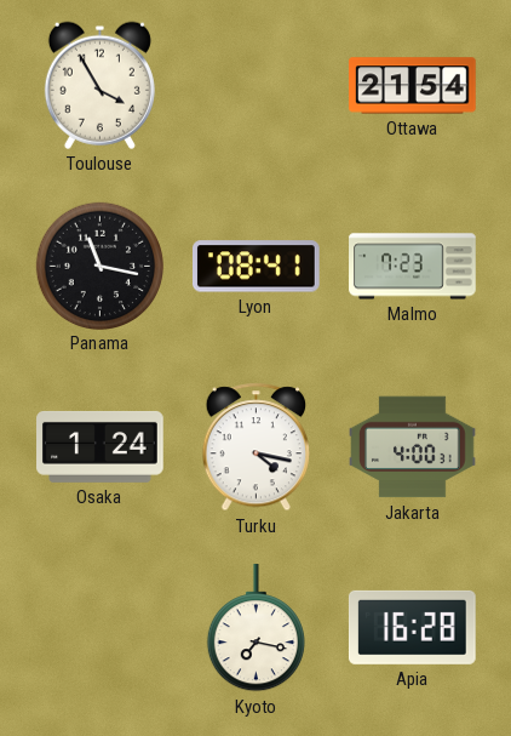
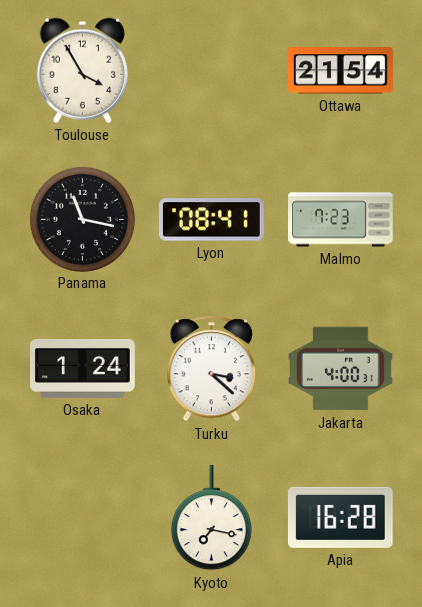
Turku: 4:17 -> 3:22 (211, 369)
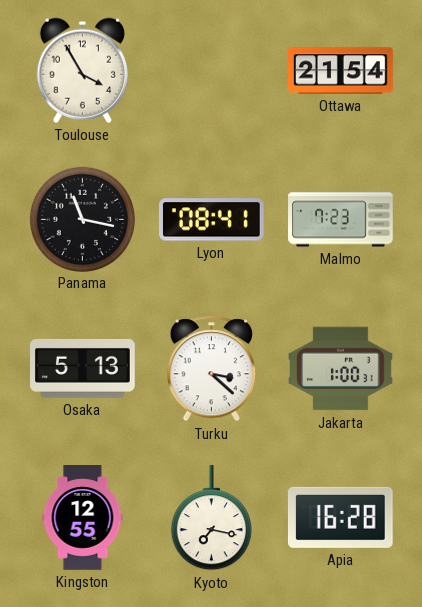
Osaka: 1:24 -> 5:13 (83, 368)
Jakarta: 4:00 -> 1:00 (341, 369)
Kingston: none -> 12:55 (83, 518)
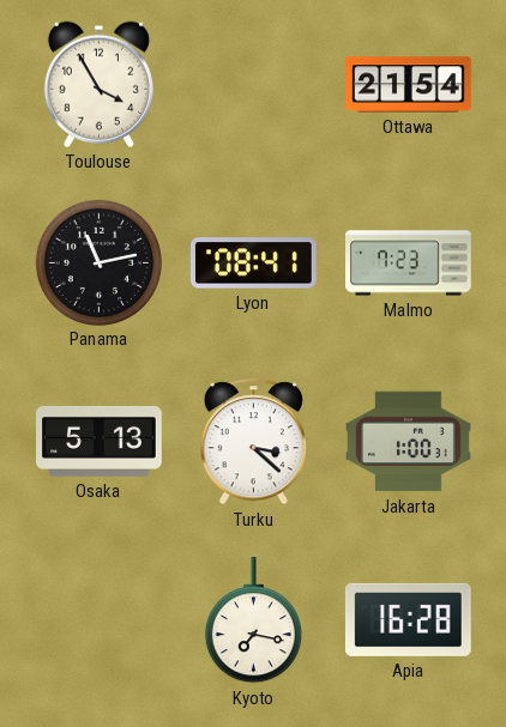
Panama: 11:17 -> 11:13 (100, 262)
Kingston: 12:55 -> none (83, 518)
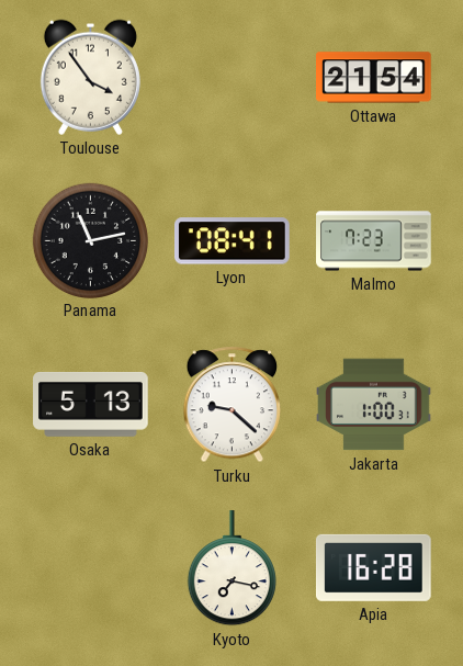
Toulouse: 3:55 -> 3:54 (90, 77)
Turku: 3:22 -> 9:22 (231, 405)
